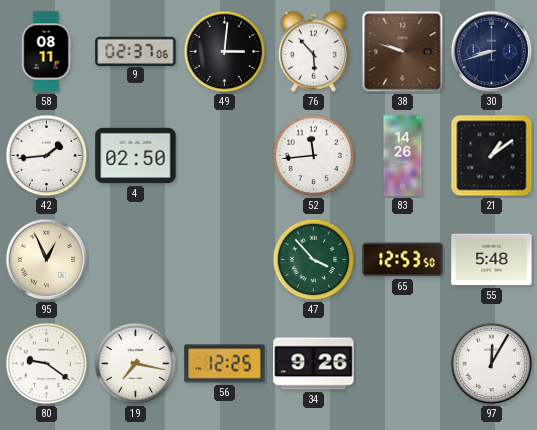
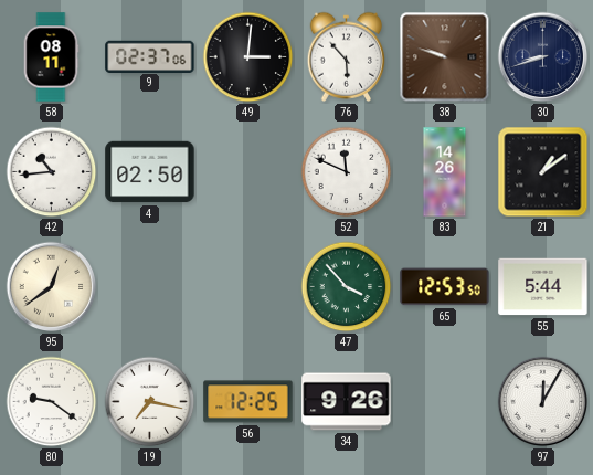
42: 1:44 -> 10:44 (52, 172)
52: 11:44 -> 11:49 (347, 172)
95: 12:56 -> 12:39 (52, 287)
55: 5:48 -> 5:44 (543, 287)
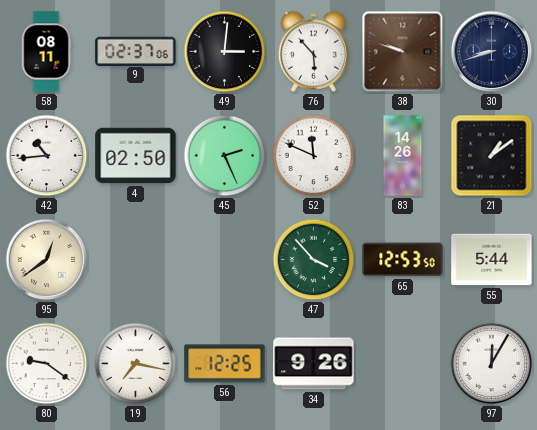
45: none -> 2:26 (225, 156)
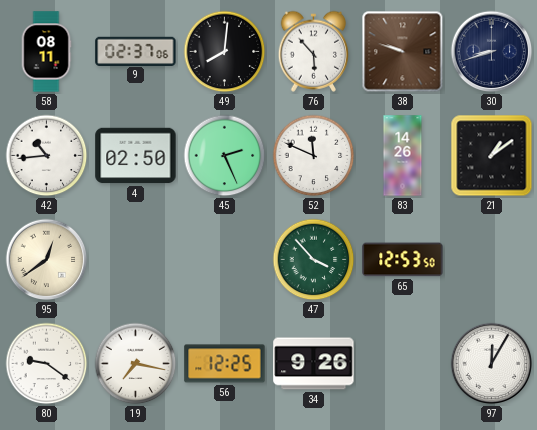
49: 3:01 -> 8:01 (225, 52)
55: 5:44 -> none (492, 260)
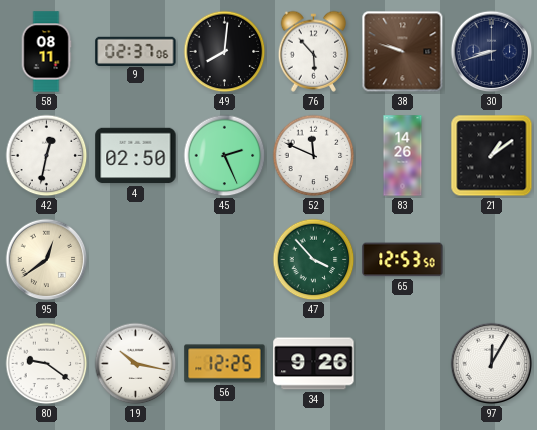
42: 10:44 -> 12:32 (47, 156)
19: 7:17 -> 10:17 (136, 364)
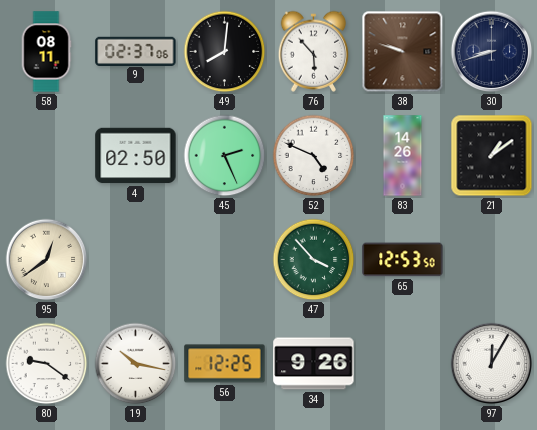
42: 12:32 -> none (47, 156)
52: 11:49 -> 4:49 (314, 156)
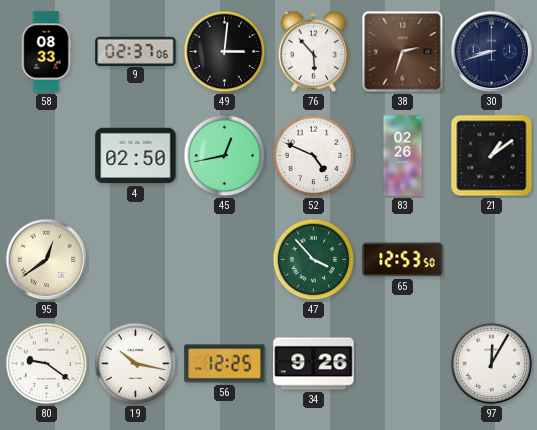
58: 08:11 -> 08:33 (46, 52)
49: 8:01 -> 3:01 (225, 52)
38: 9:48 -> 2:33 (403, 52)
45: 2:26 -> 12:43 (225, 156)
83: 14:26 -> 02:26 (403, 156)
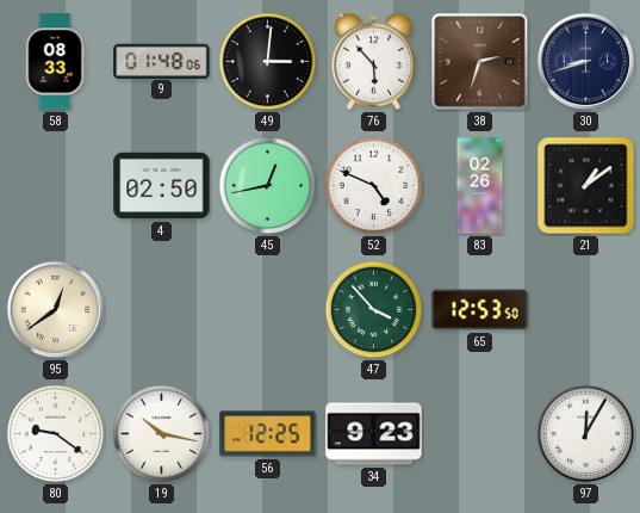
9: 02:37 -> 01:48 (162, 61)
34: 9:26 -> 9:23 (374, 434)
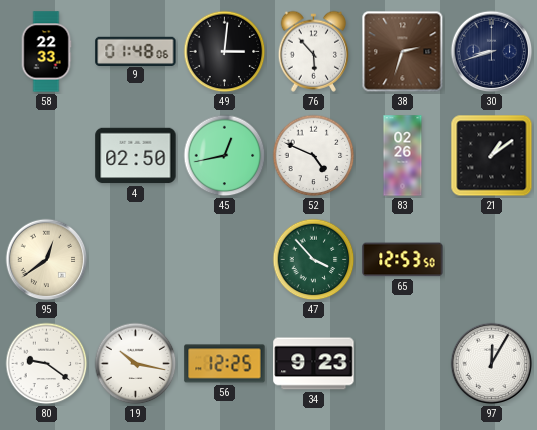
58: 08:33 -> 22:33 (46, 52)
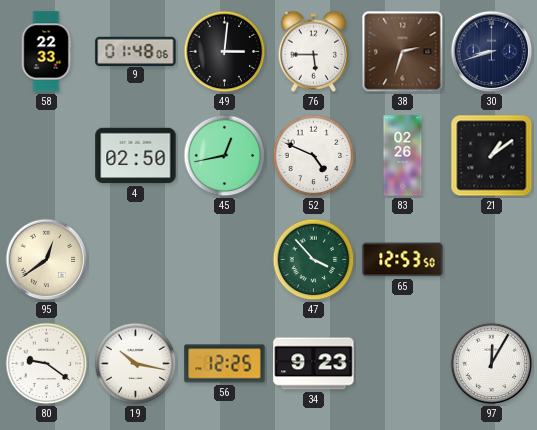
76: 5:53 -> 5:45 (314, 51)
